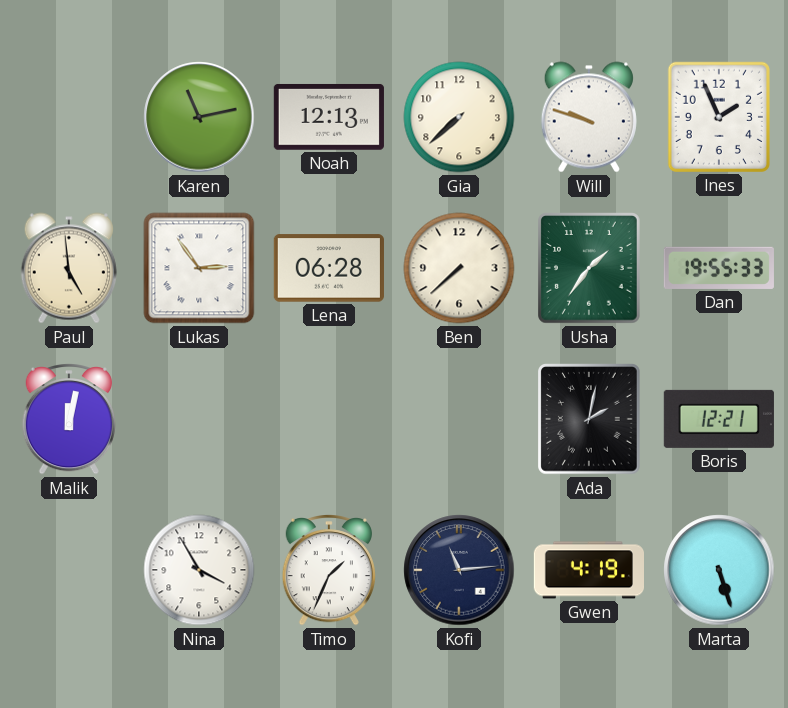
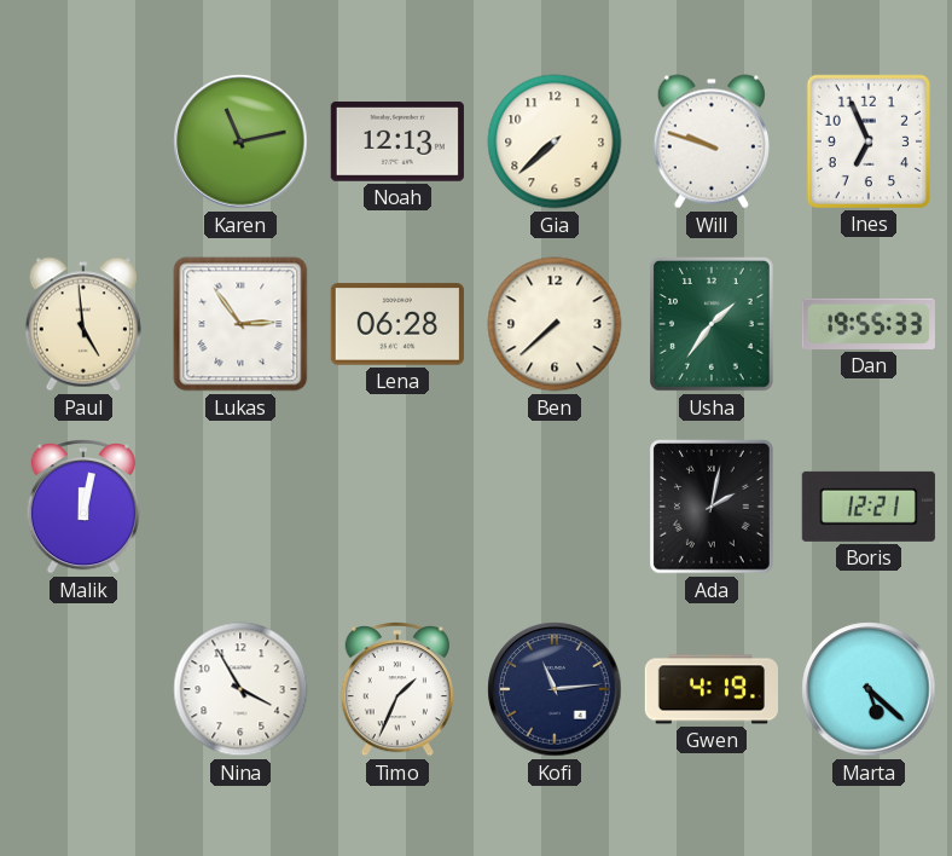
Ines: 1:56 -> 6:56 (869, 141)
Marta: 5:27 -> 5:22 (869, 689)
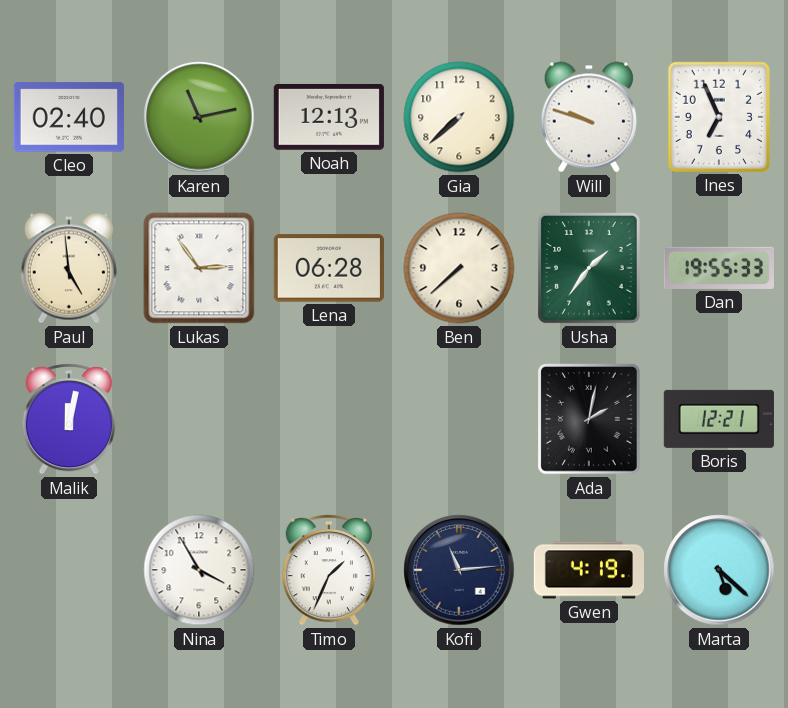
Cleo: none -> 02:40 (69, 117)
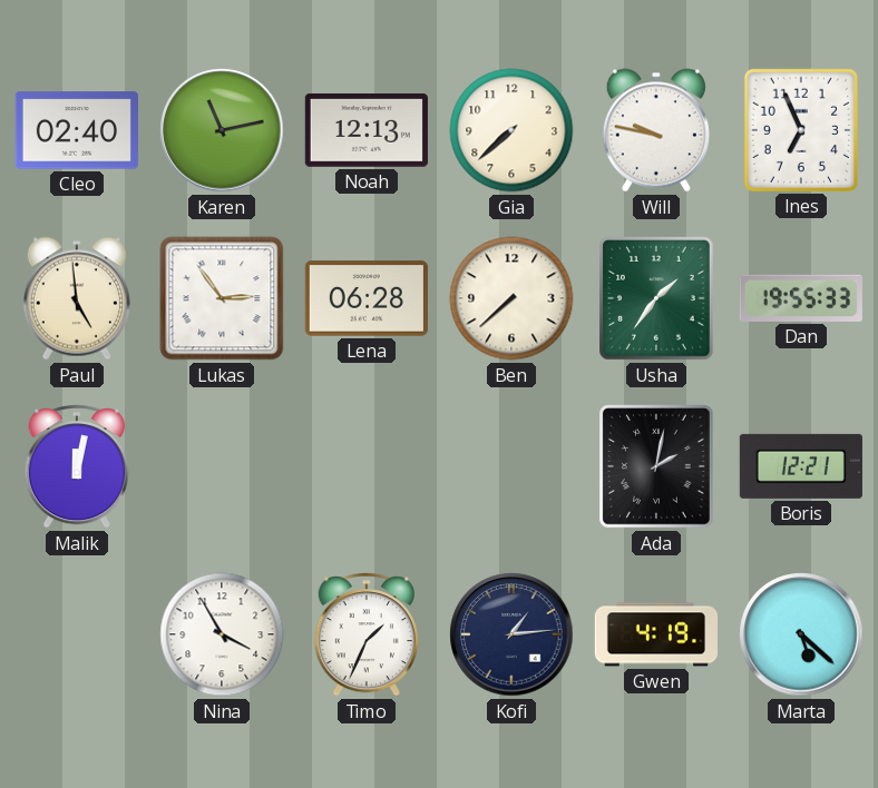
Will: 9:48 -> 9:47 (656, 130)
Kofi: 11:14 -> 1:14 (511, 634)
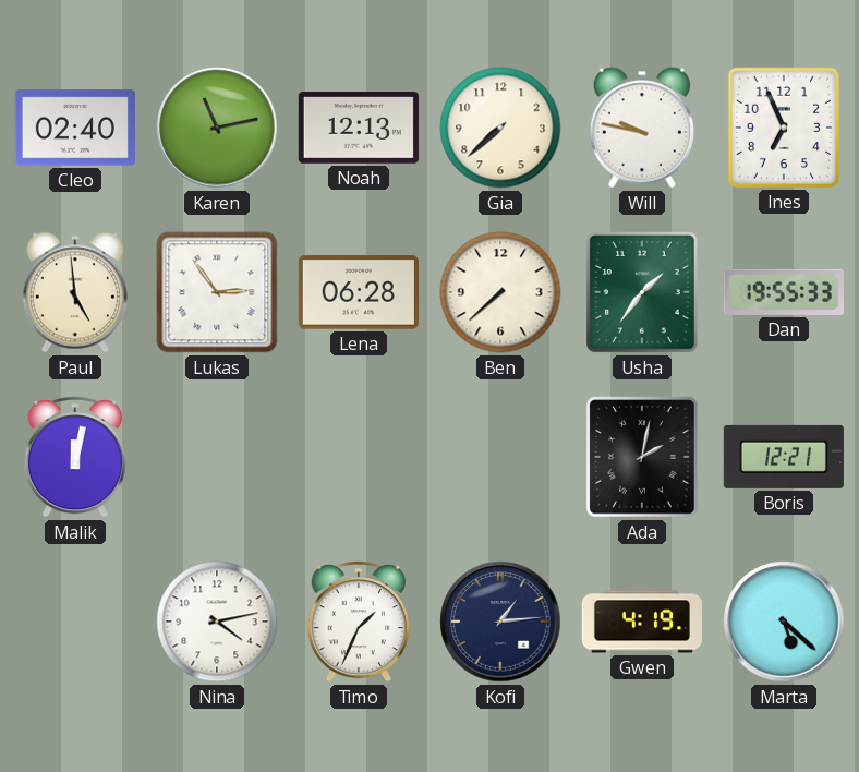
Nina: 3:55 -> 4:13 (217, 622)
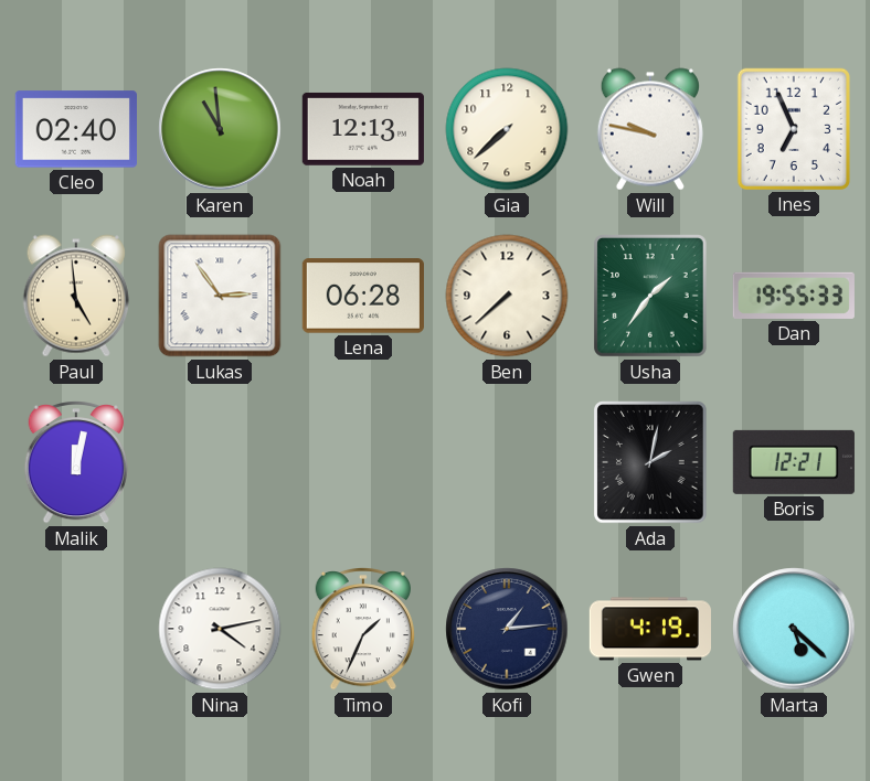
Karen: 11:13 -> 10:59 (220, 129)
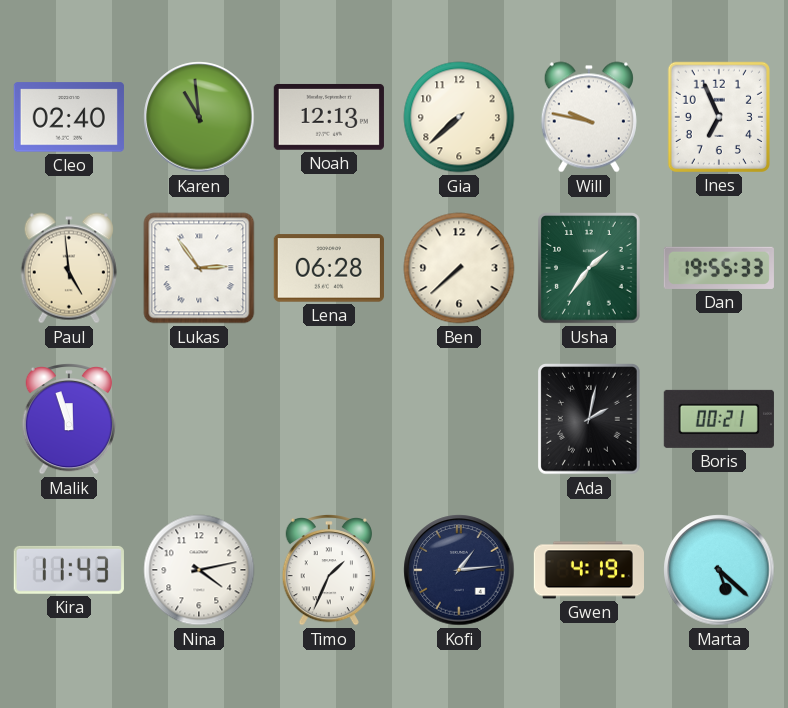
Malik: 12:02 -> 11:57 (69, 420)
Boris: 12:21 -> 00:21 (719, 419)
Kira: none -> 11:43 (69, 570)
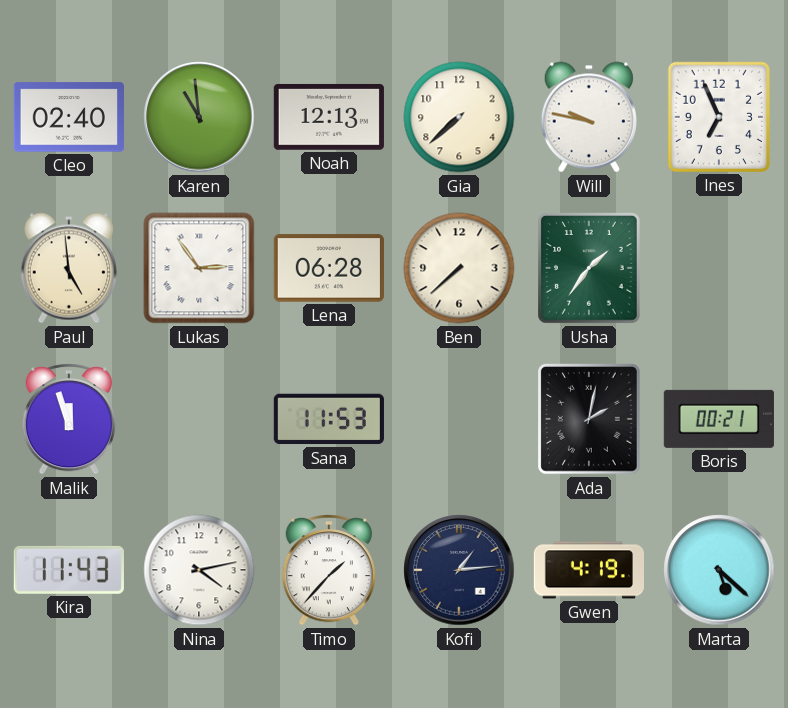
Dan: 19:55 -> none (719, 268)
Sana: none -> 11:53 (329, 419)
Timo: 1:34 -> 1:37 (329, 571)
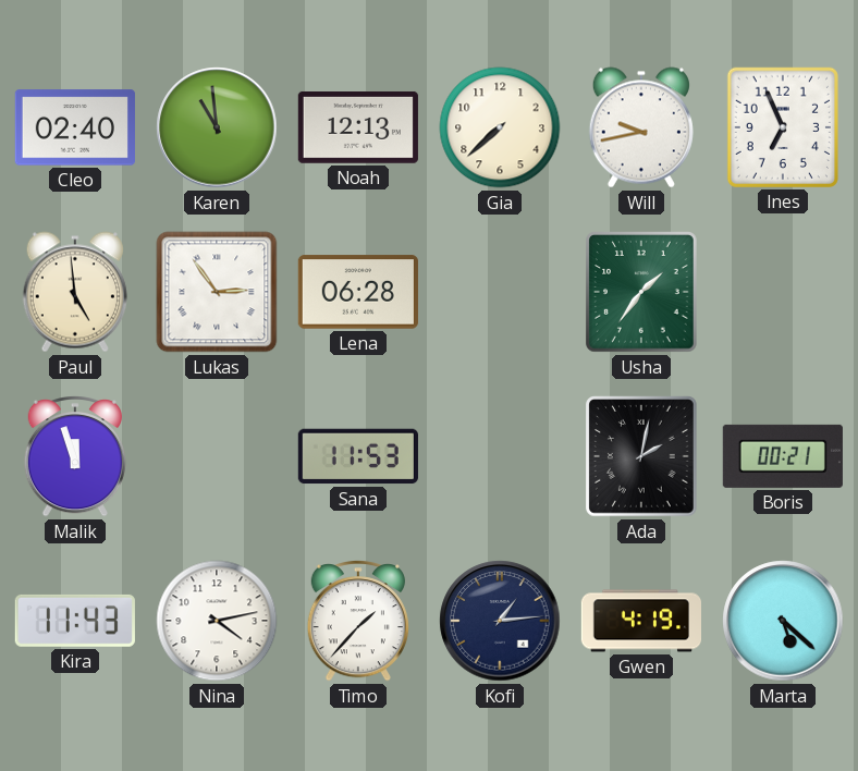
Will: 9:47 -> 9:43 (641, 127)
Ben: 7:38 -> none (459, 268)
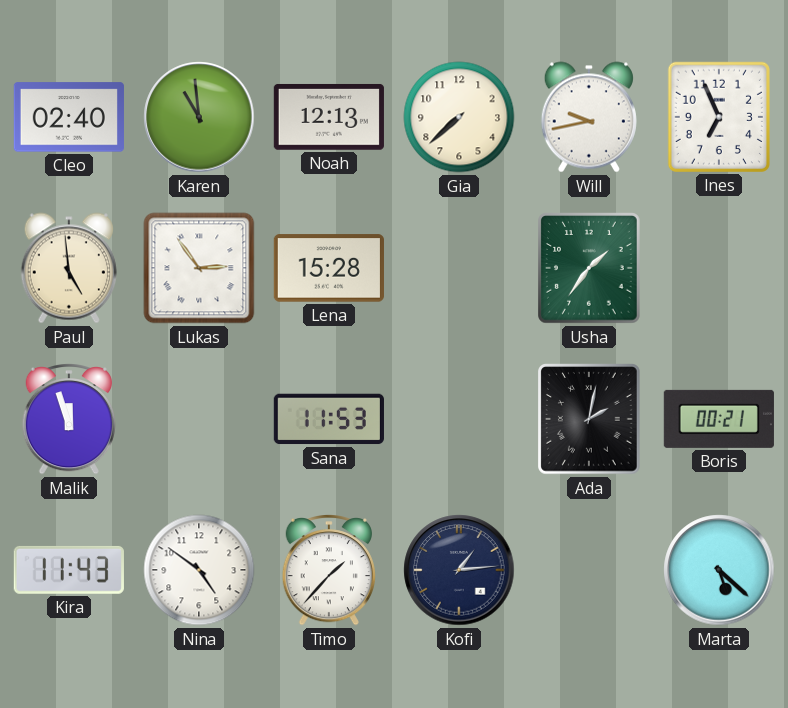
Lena: 06:28 -> 15:28 (329, 268)
Nina: 4:13 -> 4:51 (199, 570)
Gwen: 4:19 -> none (640, 621)
